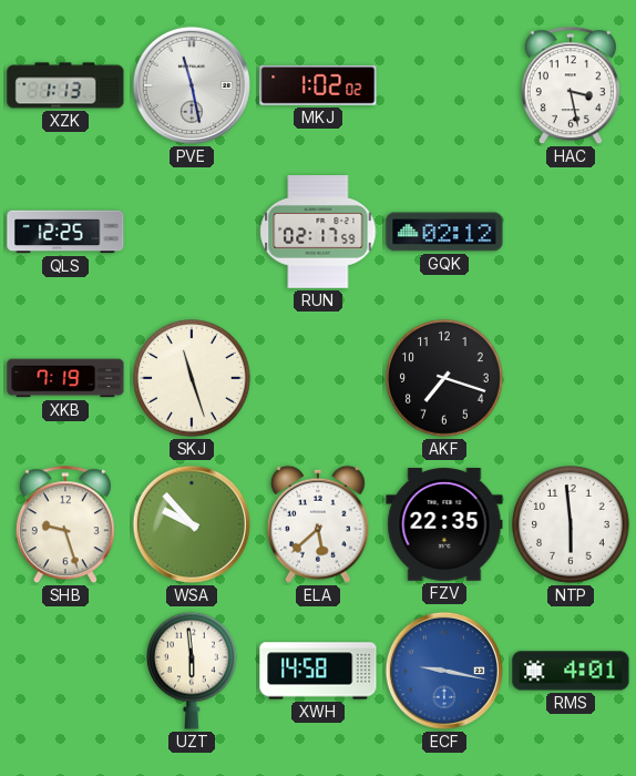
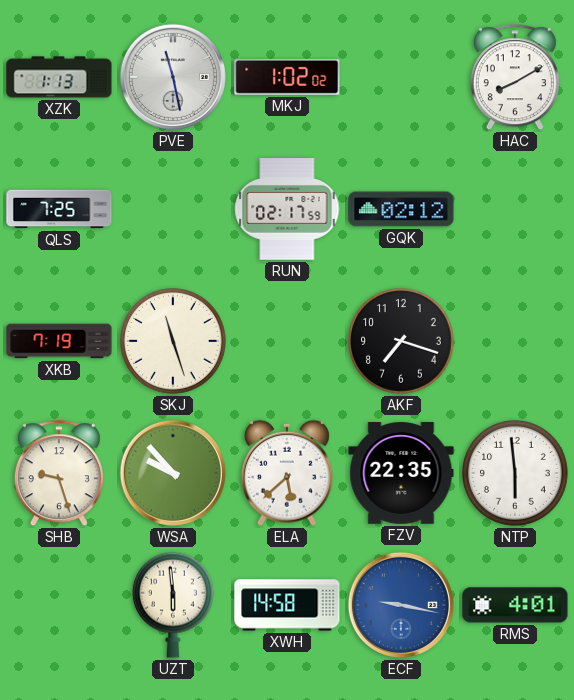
HAC: 3:28 -> 8:10 (515, 78)
QLS: 12:25 -> 7:25 (59, 209)
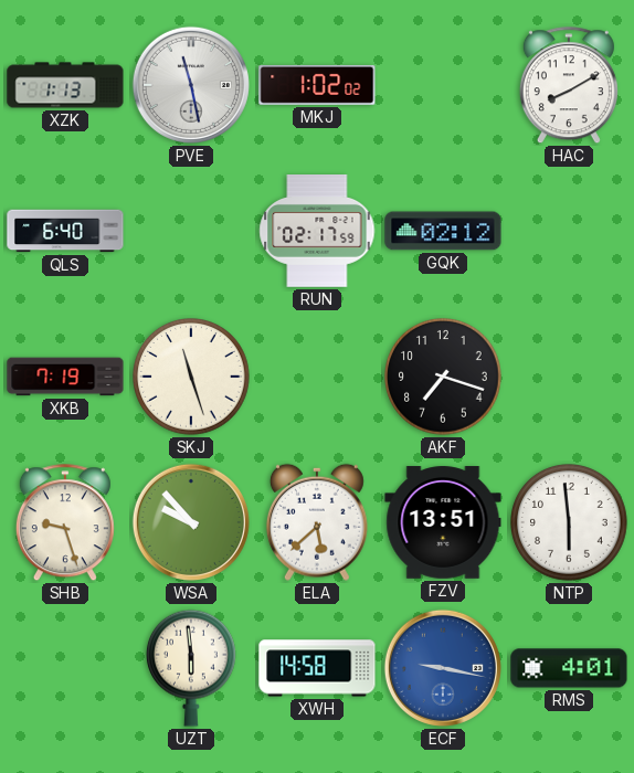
QLS: 7:25 -> 6:40 (65, 231)
FZV: 22:35 -> 13:51 (443, 522)
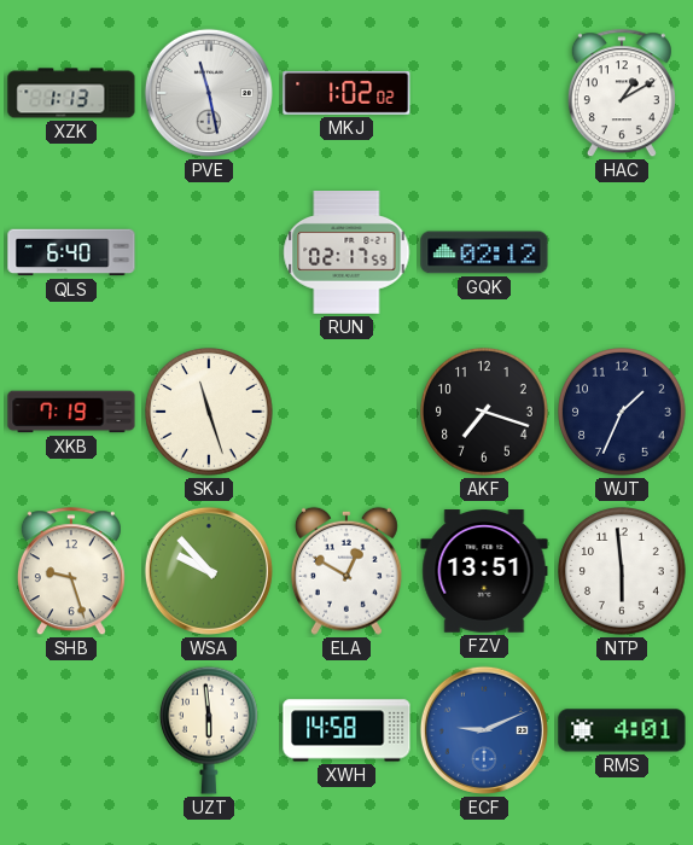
HAC: 8:10 -> 1:10 (622, 94)
WJT: none -> 1:34 (623, 413)
ELA: 5:38 -> 12:50 (346, 571)
ECF: 9:17 -> 9:11 (484, 730)
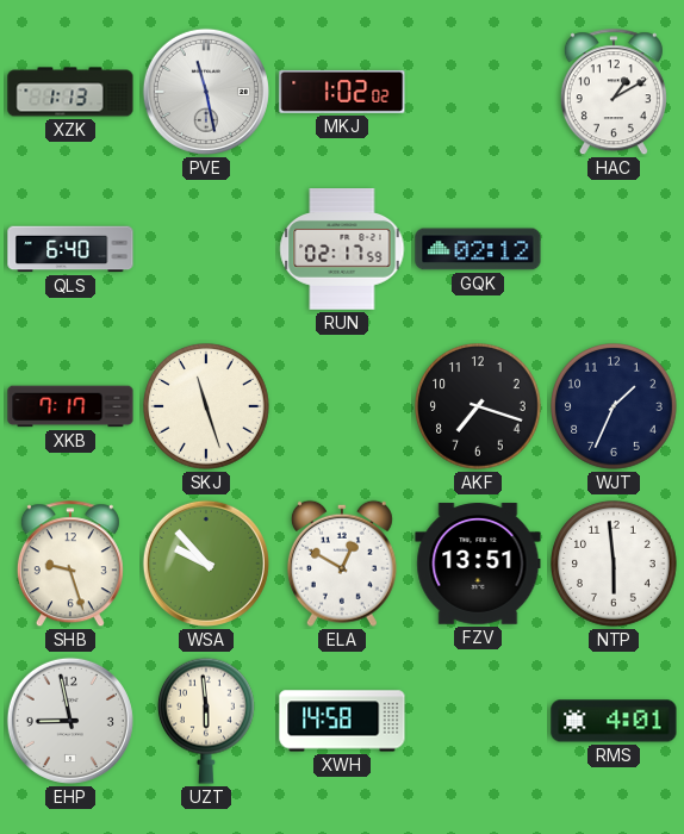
XKB: 7:19 -> 7:17 (70, 406)
EHP: none -> 8:58 (70, 721)
ECF: 9:11 -> none (484, 730)
